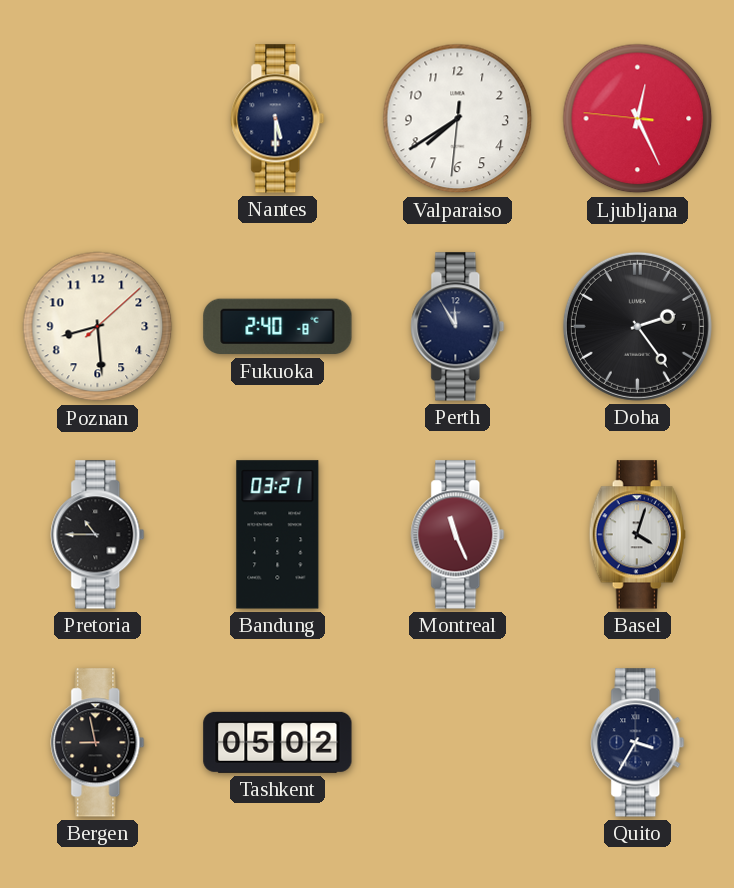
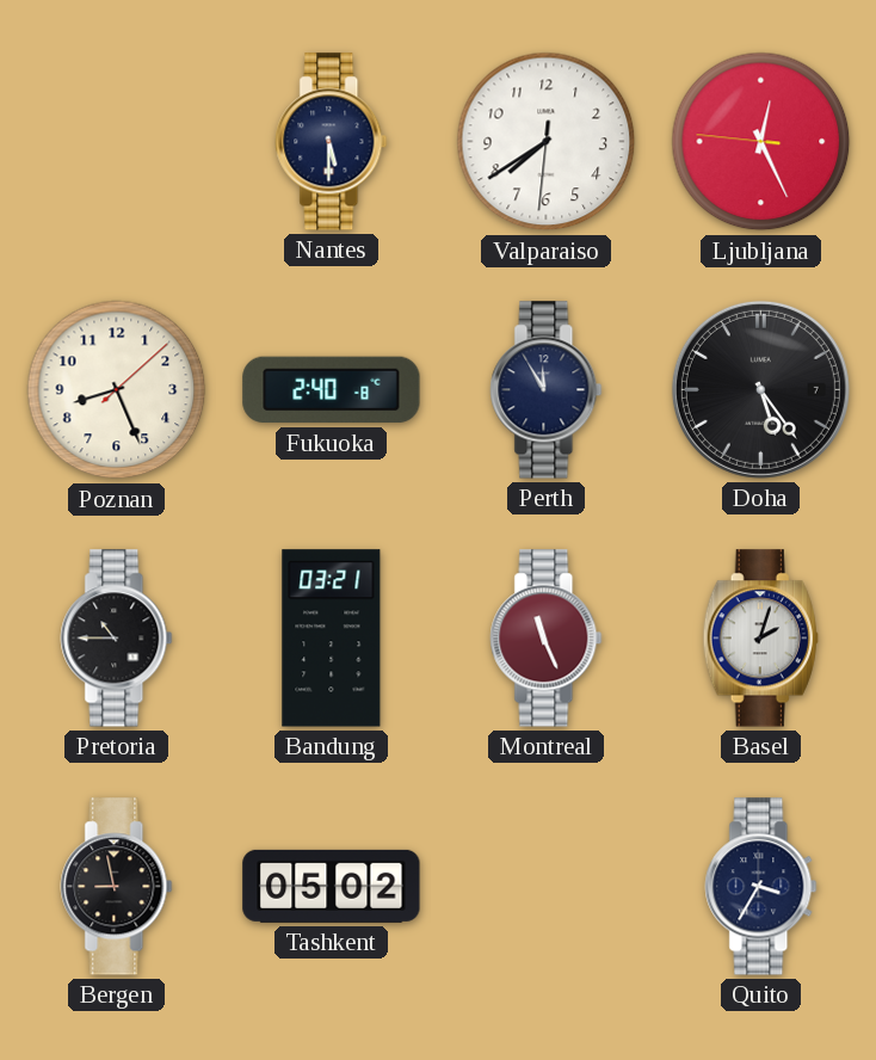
Poznan: 8:29 -> 8:26 (117, 390)
Doha: 2:24 -> 5:24 (760, 389)
Basel: 4:03 -> 2:03 (760, 639)
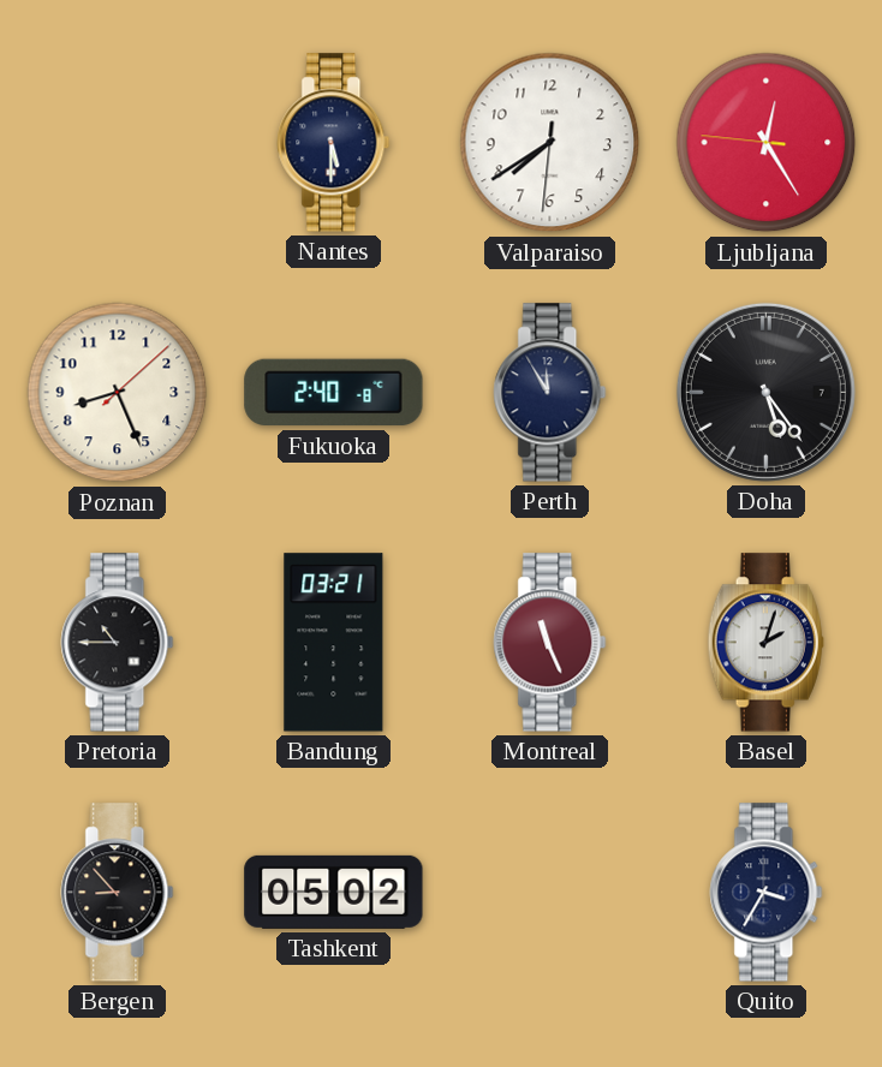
Ljubljana: 12:25 -> 12:24 (767, 143)
Bergen: 8:58 -> 8:53 (118, 893)
